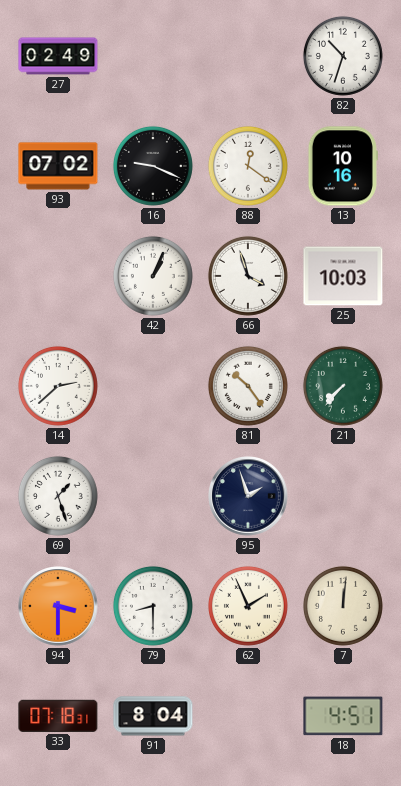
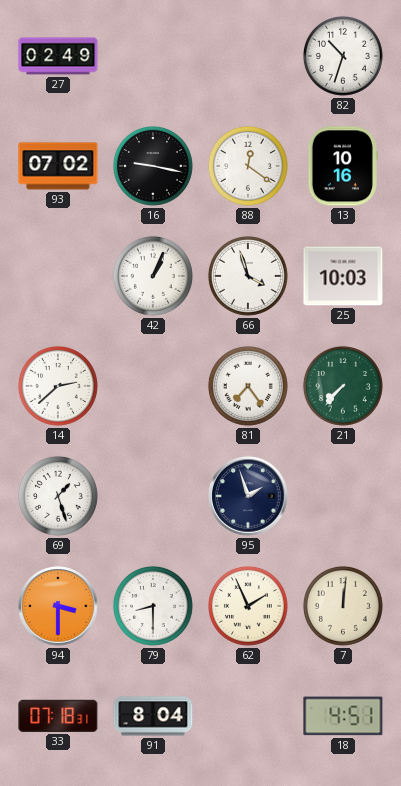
16: 9:19 -> 9:17 (153, 166)
81: 10:24 -> 7:24 (248, 386)
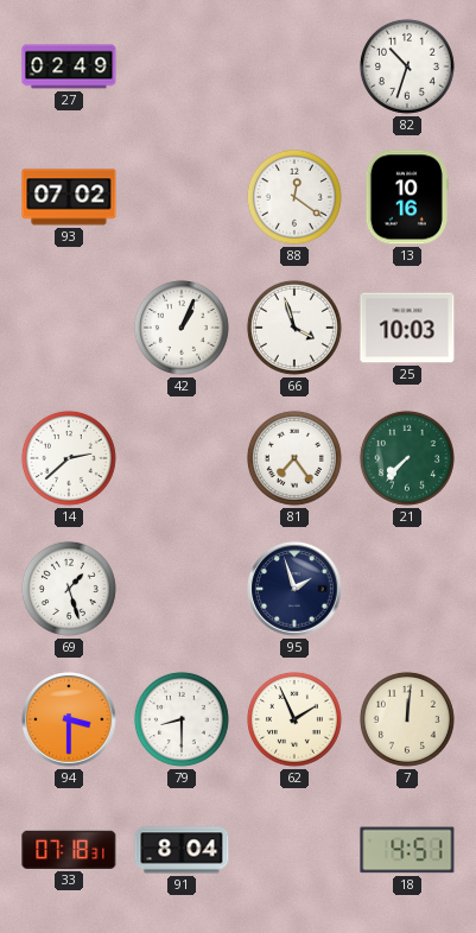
16: 9:17 -> none (153, 166)
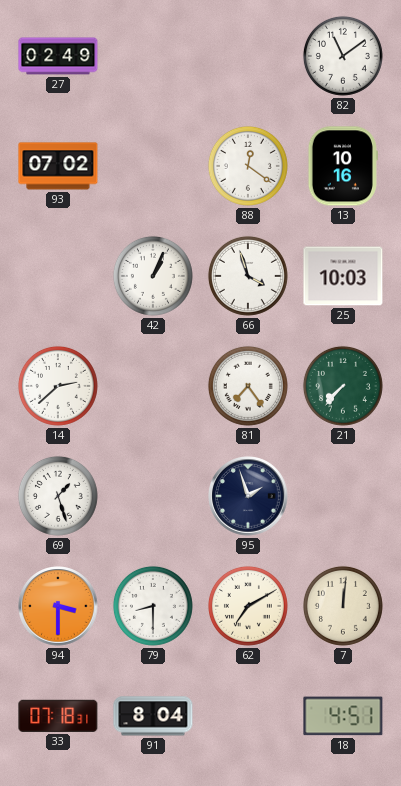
82: 10:33 -> 11:09 (343, 56)
62: 1:56 -> 7:10 (248, 606)
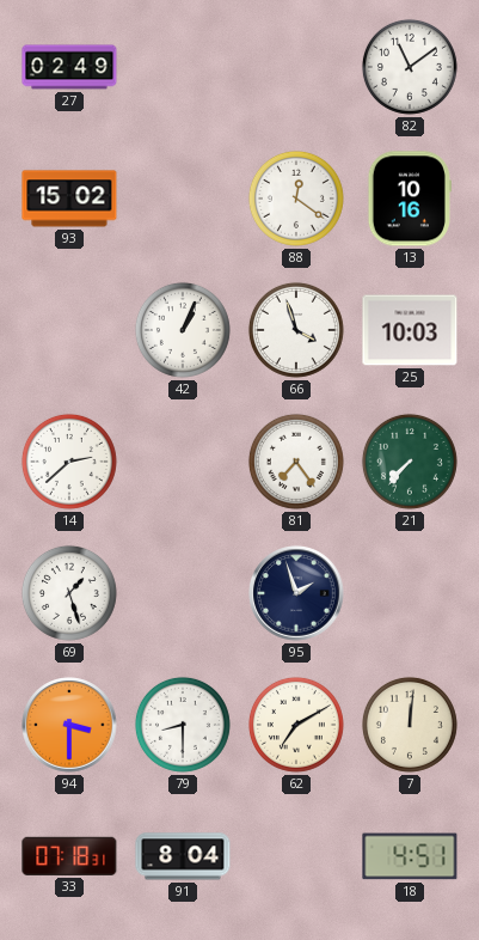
93: 07:02 -> 15:02 (69, 199)
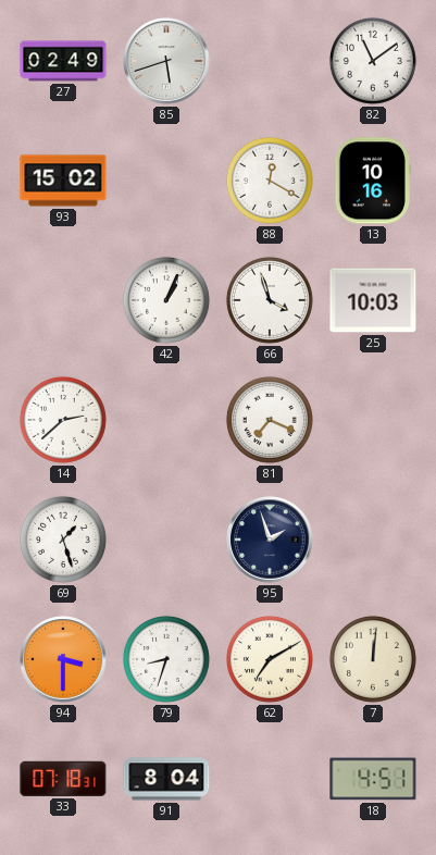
85: none -> 5:42 (166, 61)
88: 12:21 -> 12:20 (270, 181)
81: 7:24 -> 7:19 (270, 420)
21: 7:37 -> none (410, 462)
79: 8:30 -> 8:33 (166, 659)
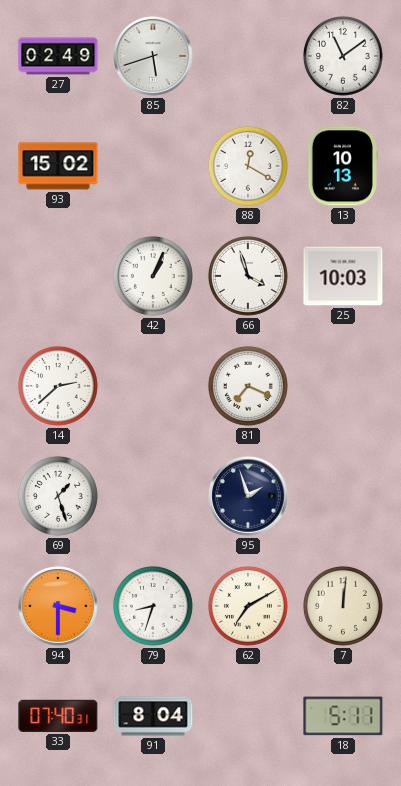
13: 10:16 -> 10:13 (343, 166)
33: 07:18 -> 07:40 (58, 716)
18: 4:51 -> 5:11 (343, 716)
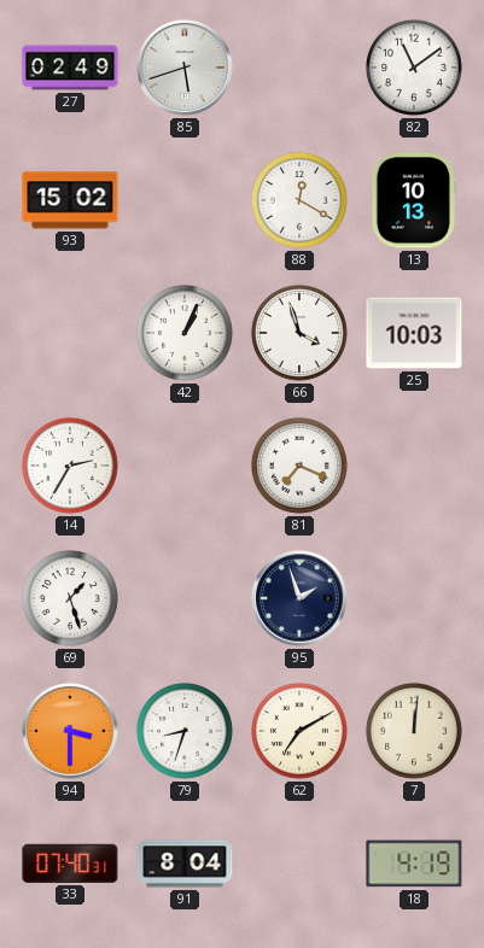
14: 2:38 -> 2:35 (70, 466)
18: 5:11 -> 4:19 (414, 864)
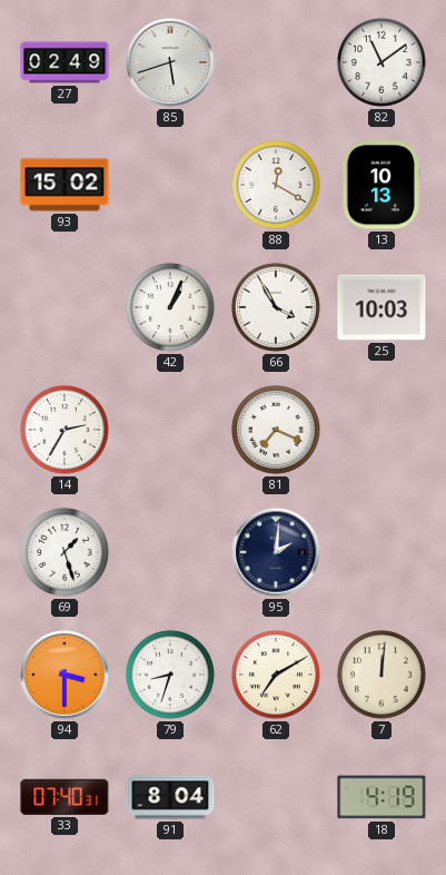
66: 3:57 -> 3:55 (276, 307)
95: 1:57 -> 2:01 (276, 552)
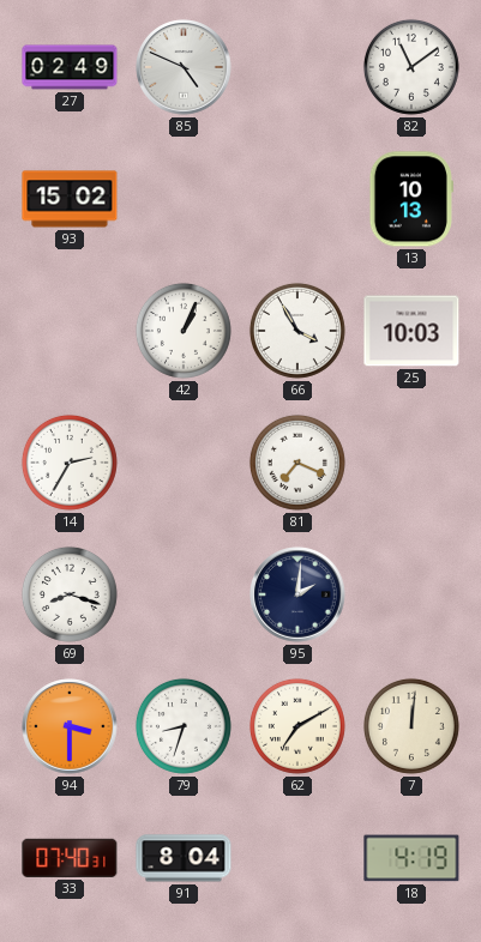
85: 5:42 -> 4:49 (184, 67)
88: 12:20 -> none (276, 185)
69: 1:27 -> 8:18 (70, 594)
